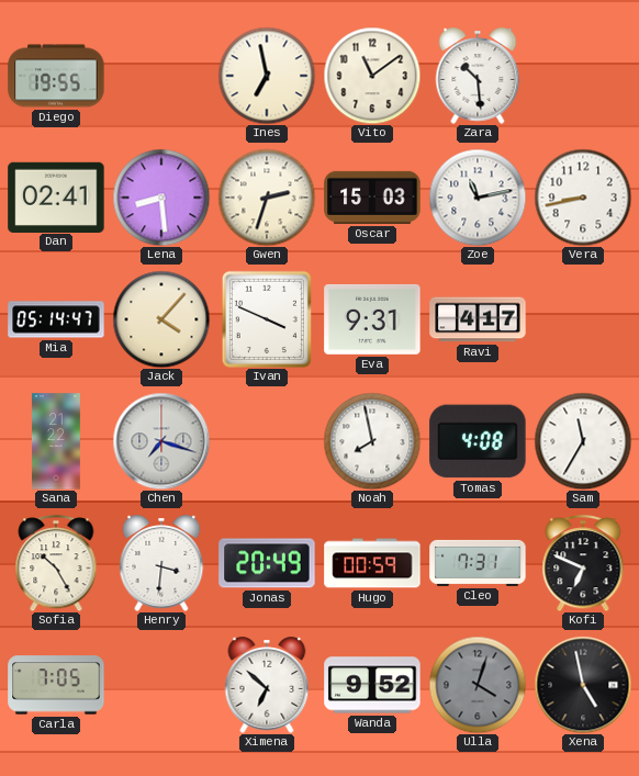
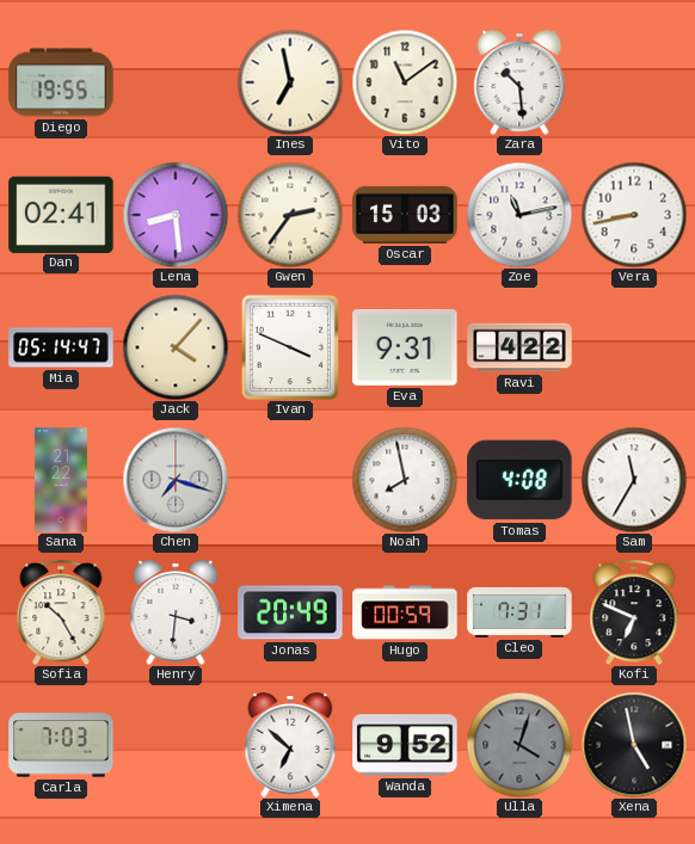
Gwen: 2:33 -> 2:36 (290, 215)
Ravi: 4:17 -> 4:22 (519, 347)
Carla: 7:05 -> 7:03 (61, 745)
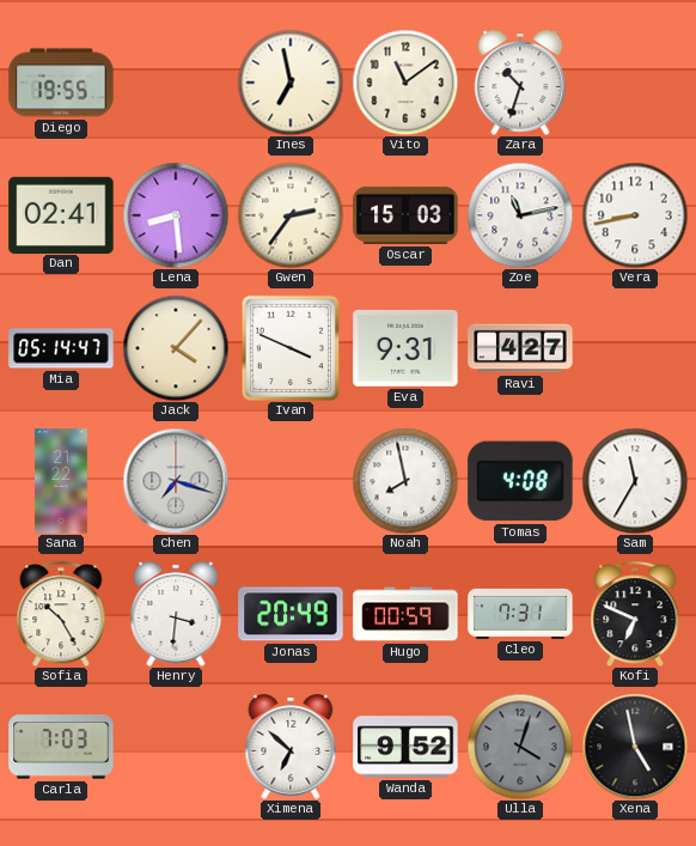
Zara: 10:29 -> 10:33 (520, 83)
Ravi: 4:22 -> 4:27 (520, 348)
